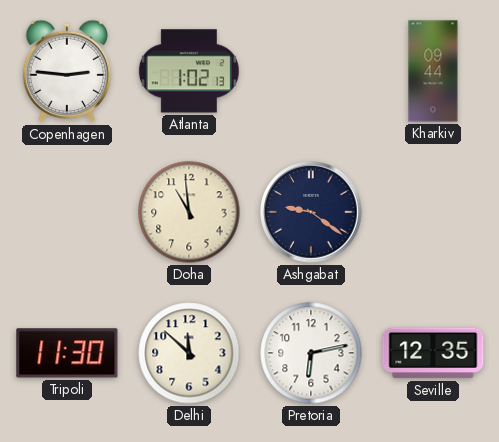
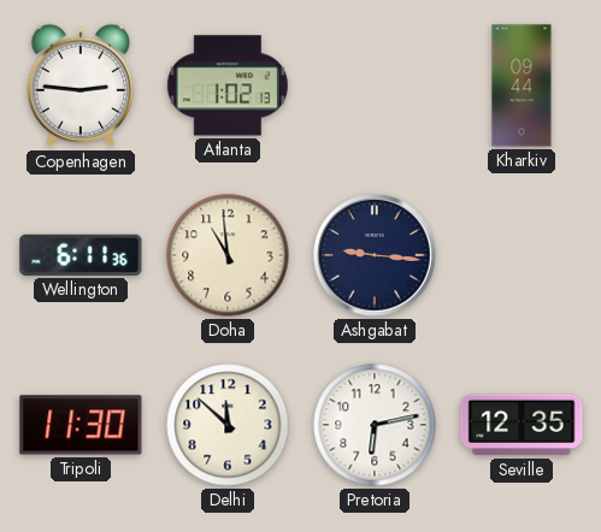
Wellington: none -> 6:11 (81, 255)
Ashgabat: 9:21 -> 9:16 (375, 255)
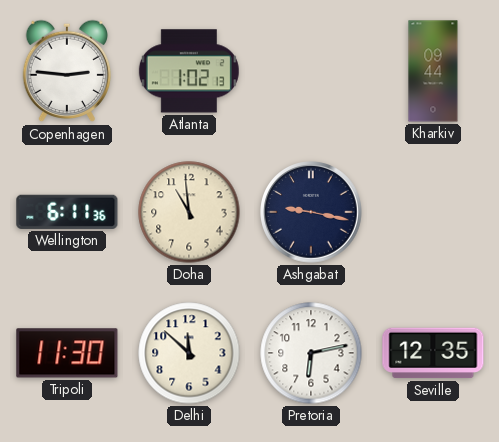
Ashgabat: 9:16 -> 9:17 (311, 212)
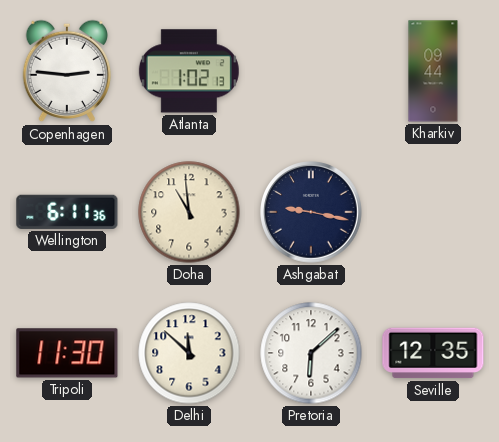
Pretoria: 6:13 -> 6:08 (311, 353)
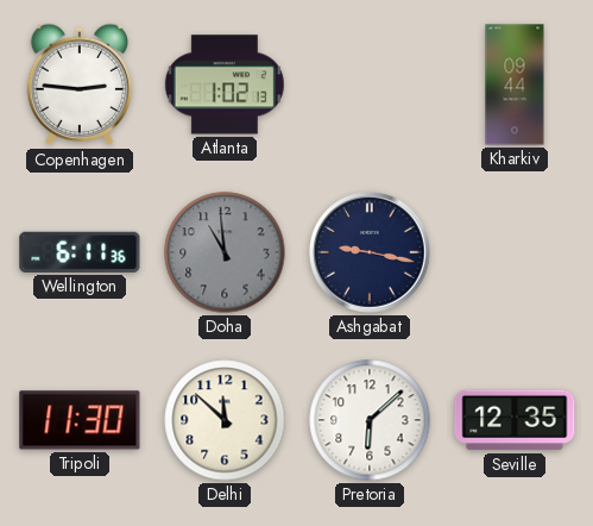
Doha dial: cream -> grey (225, 252)
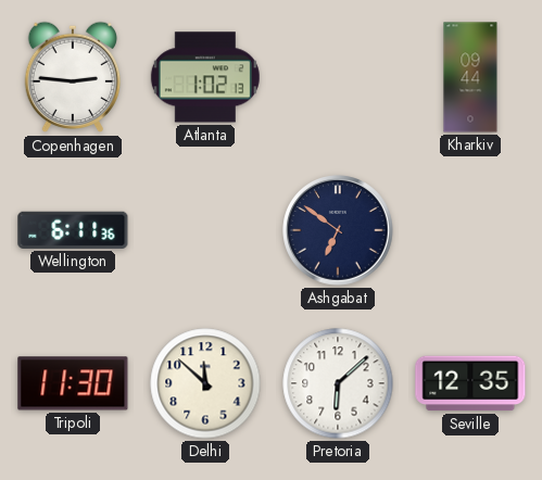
Doha: 10:59 -> none (225, 252)
Ashgabat: 9:17 -> 6:51 (338, 230)
